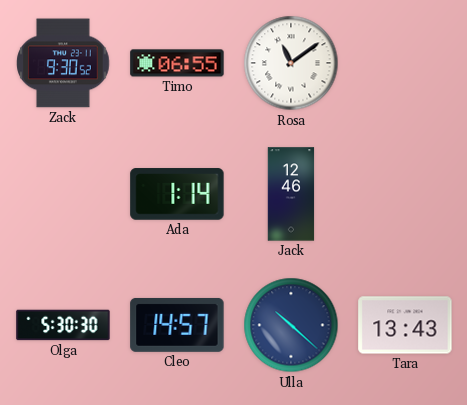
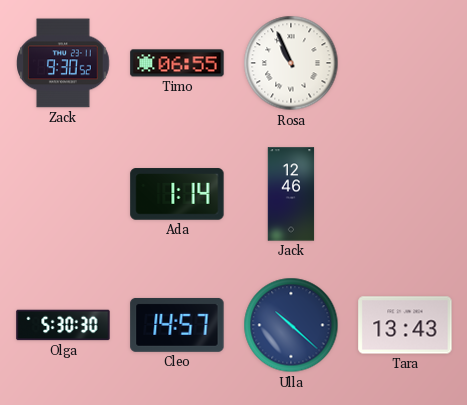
Rosa: 11:09 -> 10:56 (291, 63)
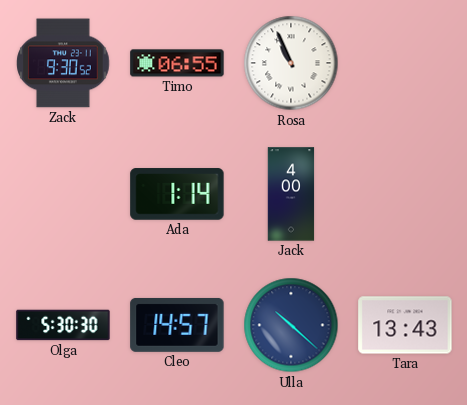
Jack: 12:46 -> 4:00 (291, 194)
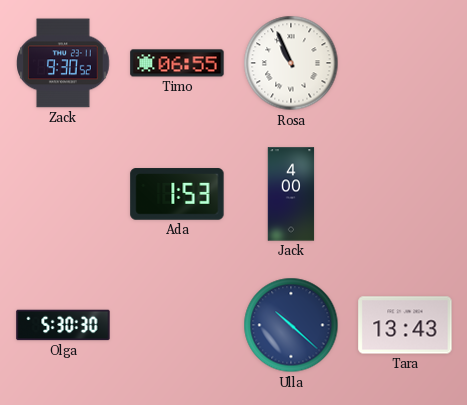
Ada: 1:14 -> 1:53 (177, 194)
Cleo: 14:57 -> none (177, 325)
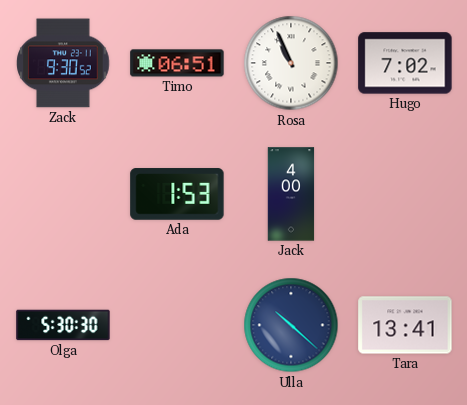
Timo: 06:55 -> 06:51 (177, 63)
Hugo: none -> 7:02 (405, 63)
Tara: 13:43 -> 13:41 (405, 325)
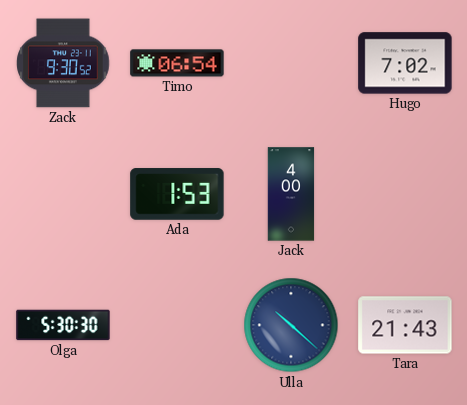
Timo: 06:51 -> 06:54 (177, 63)
Rosa: 10:56 -> none (291, 63)
Tara: 13:41 -> 21:43 (405, 325)
